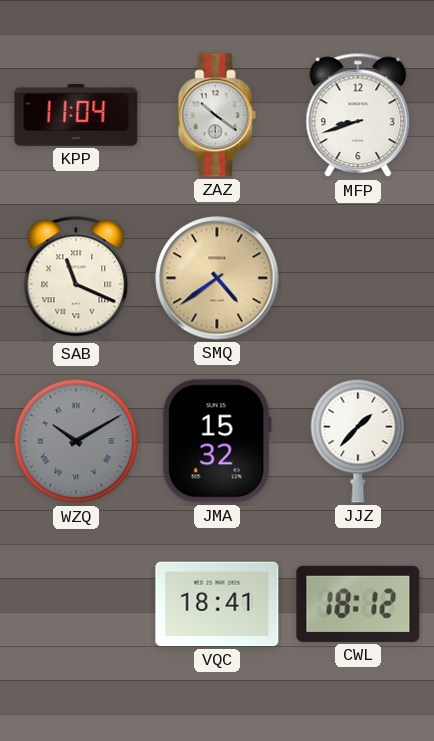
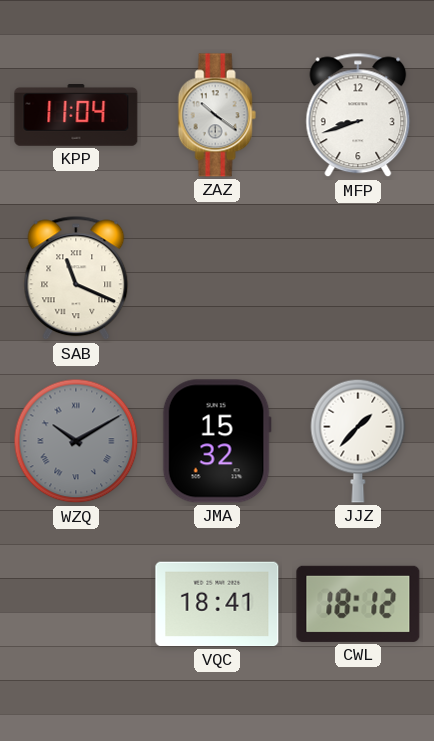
SMQ: 4:39 -> none (217, 278)
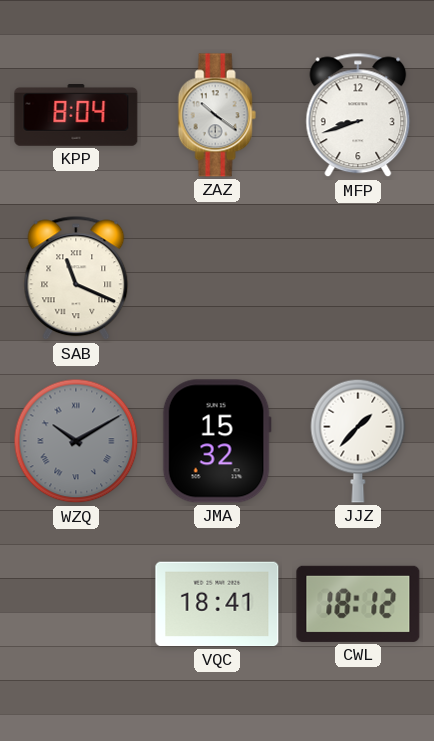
KPP: 11:04 -> 8:04 (76, 116)
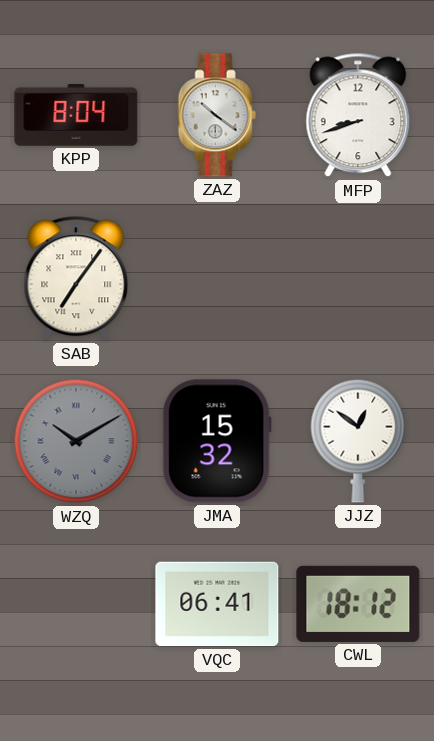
SAB: 11:19 -> 7:06 (76, 278)
JJZ: 1:37 -> 12:51 (358, 441)
VQC: 18:41 -> 06:41 (217, 604)
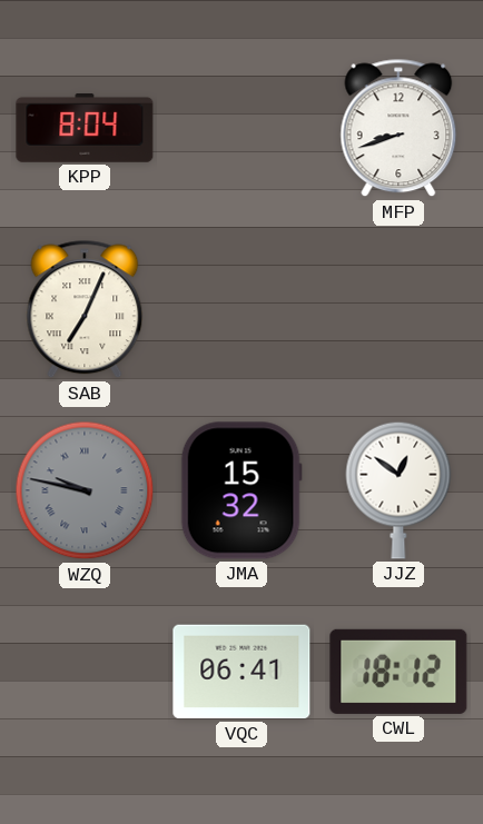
ZAZ: 10:21 -> none (217, 115)
SAB: 7:06 -> 7:04 (85, 309)
WZQ: 10:10 -> 9:47 (85, 490)
